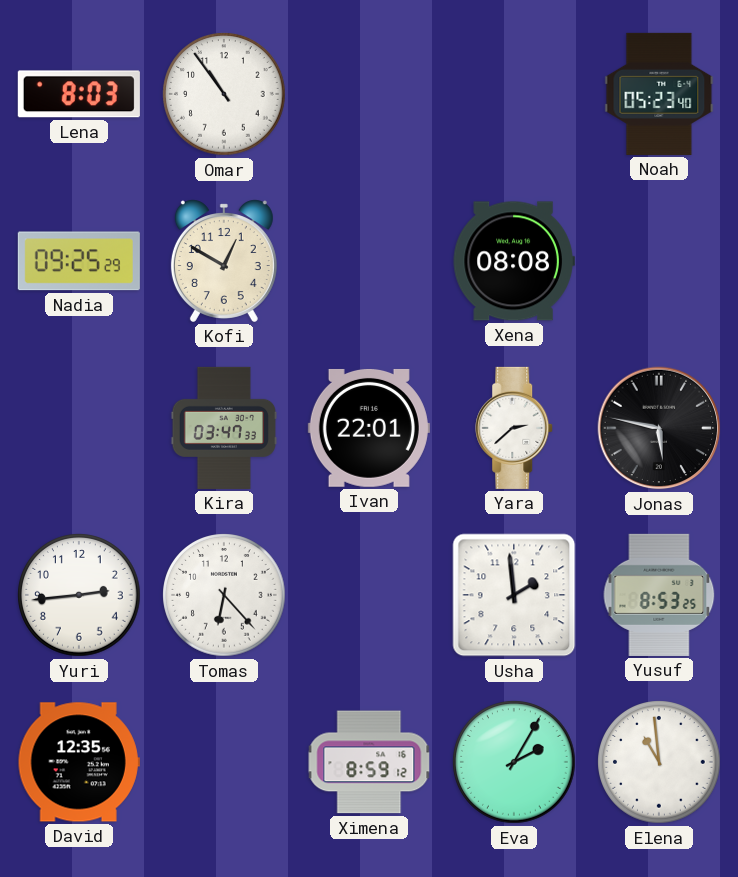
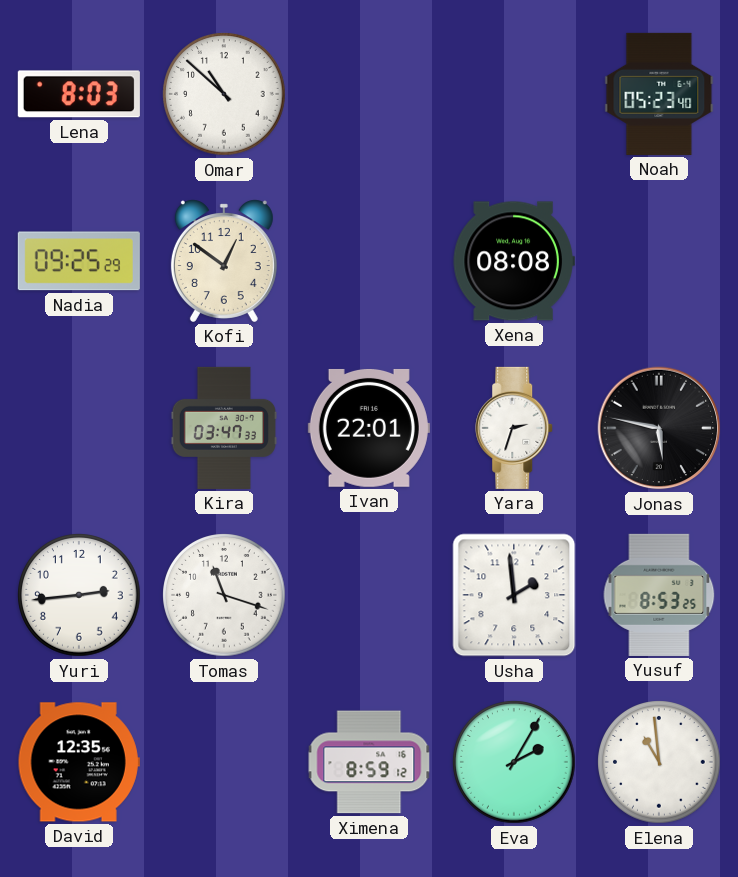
Omar: 10:54 -> 10:52 (224, 94)
Kofi: 12:50 -> 12:51 (224, 261)
Yara: 2:38 -> 2:33 (515, 428)
Tomas: 6:23 -> 11:18 (224, 595)
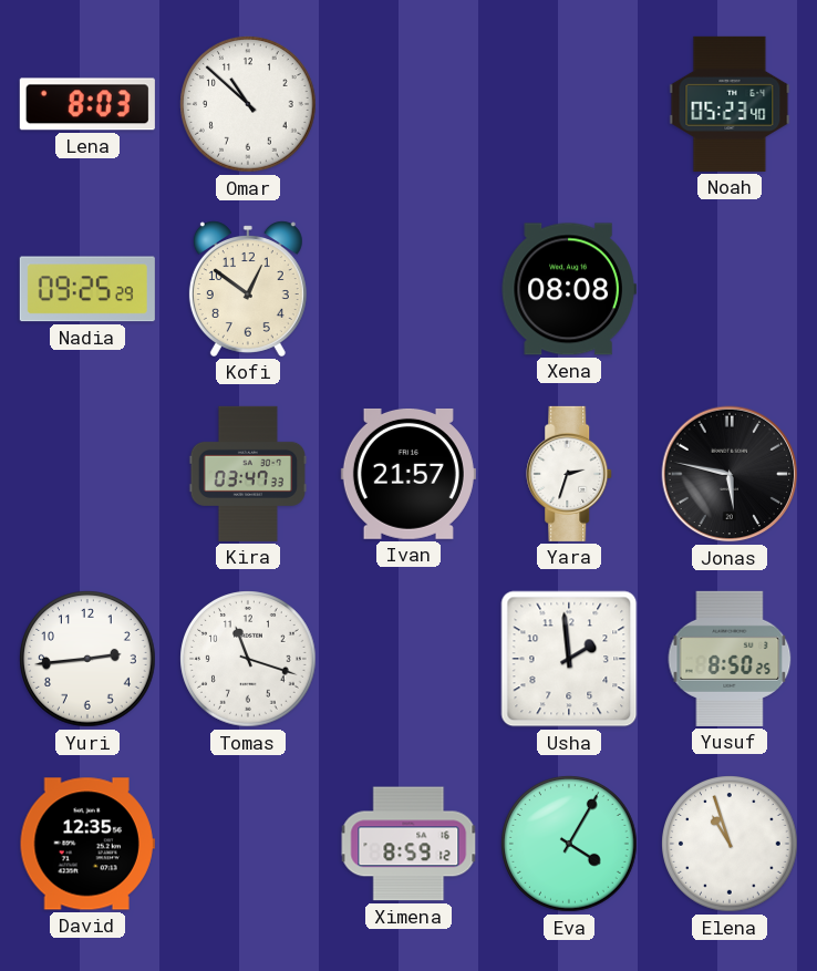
Ivan: 22:01 -> 21:57 (408, 474)
Yusuf: 8:53 -> 8:50 (730, 659)
Eva: 2:05 -> 4:05 (569, 844)
Elena: 10:59 -> 10:57 (730, 844)
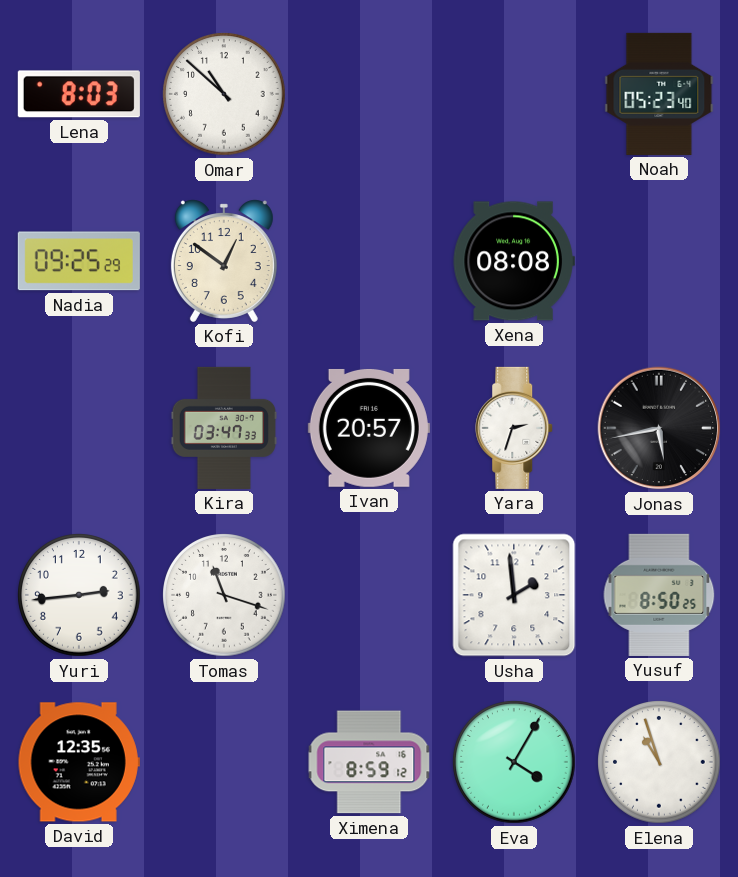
Ivan: 21:57 -> 20:57 (369, 428)
Jonas: 5:47 -> 5:43 (659, 428)
